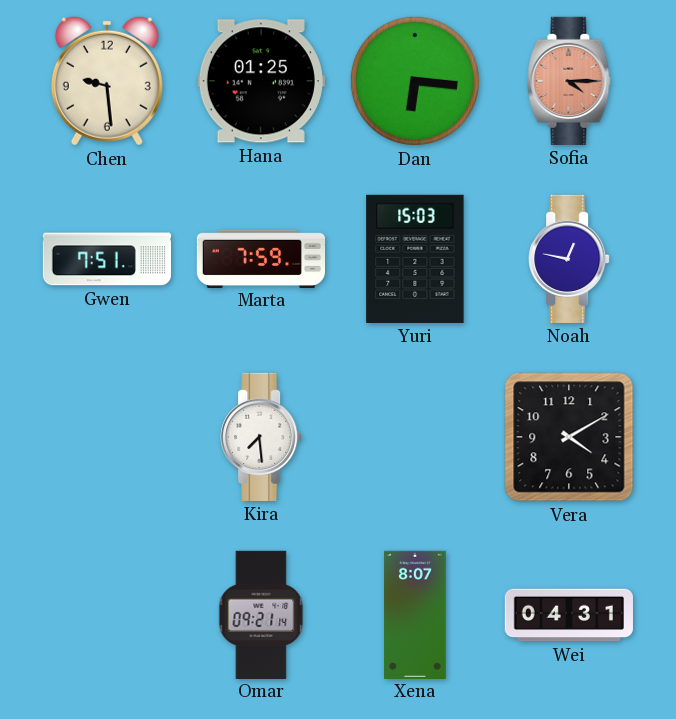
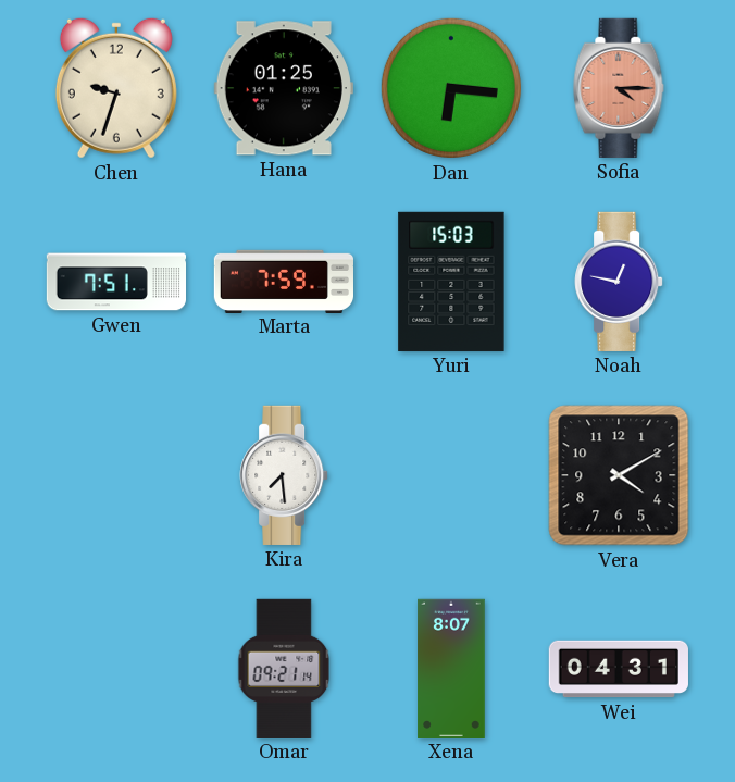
Chen: 9:29 -> 9:33 (116, 88)
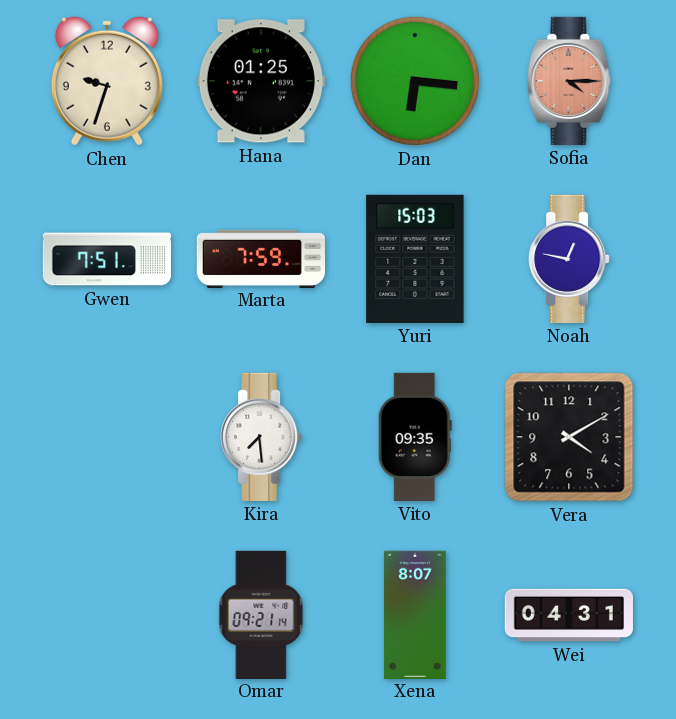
Vito: none -> 09:35 (415, 437)
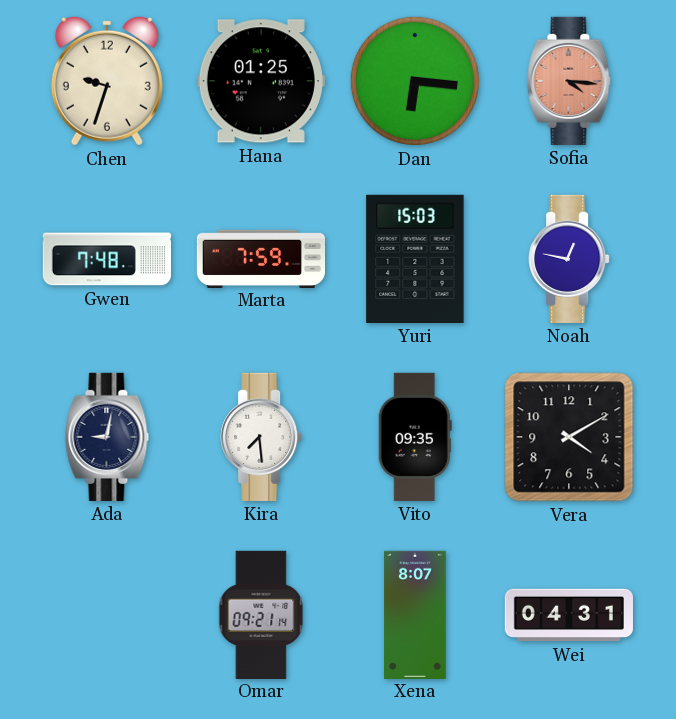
Sofia: 4:15 -> 4:16 (569, 81)
Gwen: 7:51 -> 7:48 (106, 259)
Ada: none -> 9:02 (107, 437)
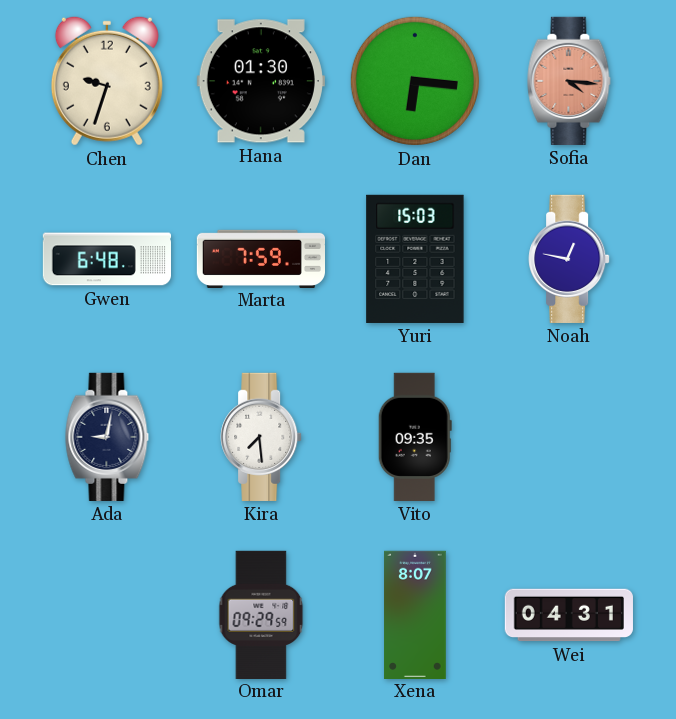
Hana: 01:25 -> 01:30 (261, 81)
Gwen: 7:48 -> 6:48 (106, 259)
Vera: 4:10 -> none (569, 437)
Omar: 09:21 -> 09:29 (261, 614)
